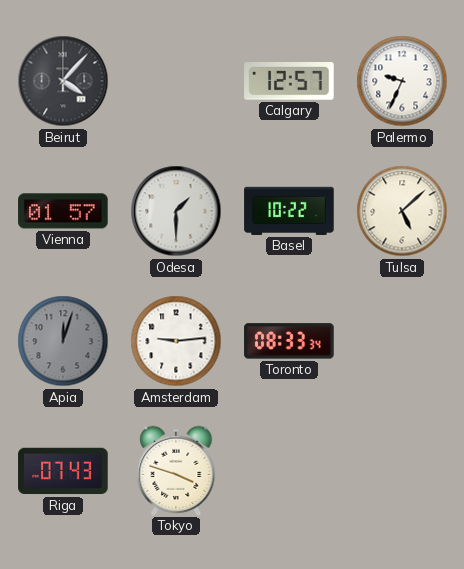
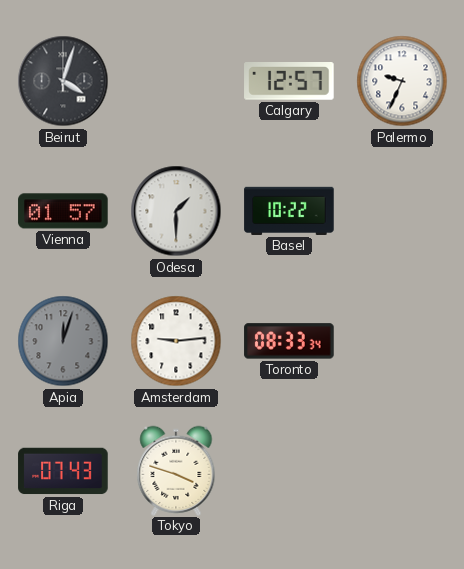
Beirut: 4:07 -> 4:03 (63, 81)
Tulsa: 5:08 -> none (402, 211)
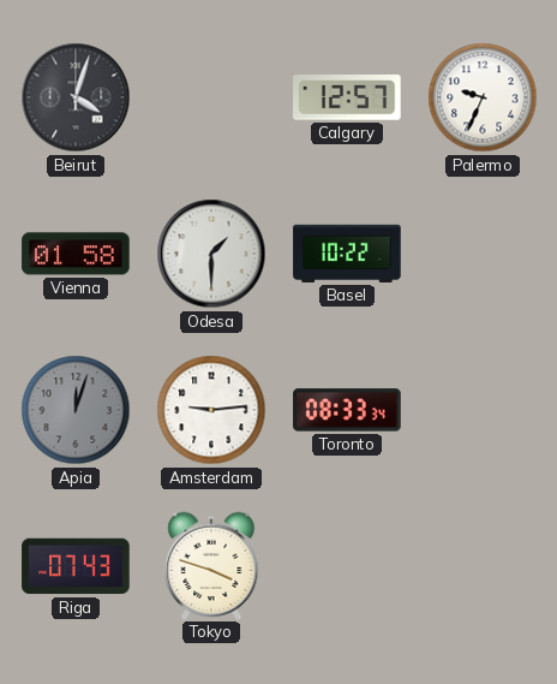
Vienna: 01:57 -> 01:58 (76, 254)
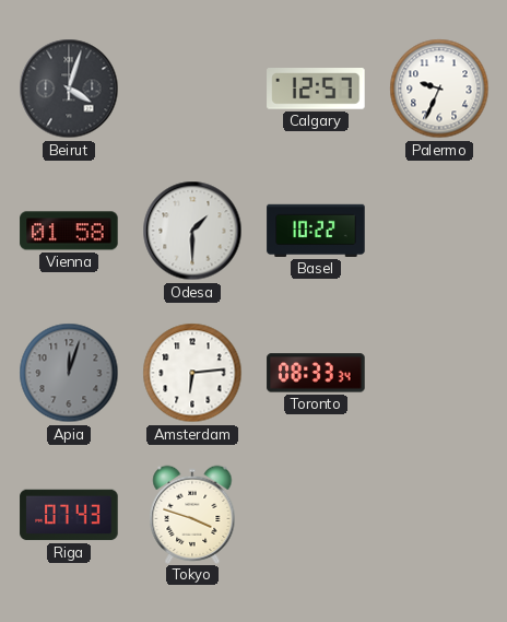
Amsterdam: 9:14 -> 6:14 (192, 373)
